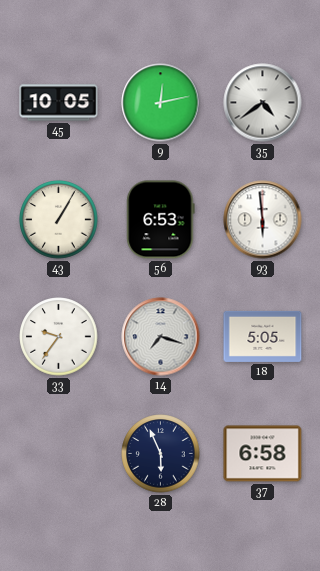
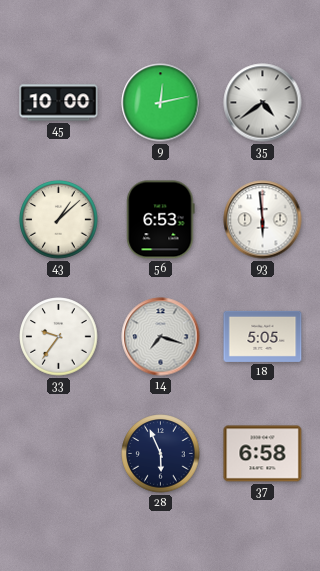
45: 10:05 -> 10:00 (59, 103)
43: 1:05 -> 1:08 (59, 220)
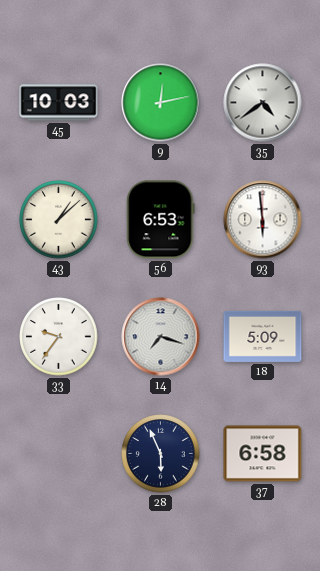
45: 10:00 -> 10:03 (59, 103)
18: 5:05 -> 5:09 (263, 336)
